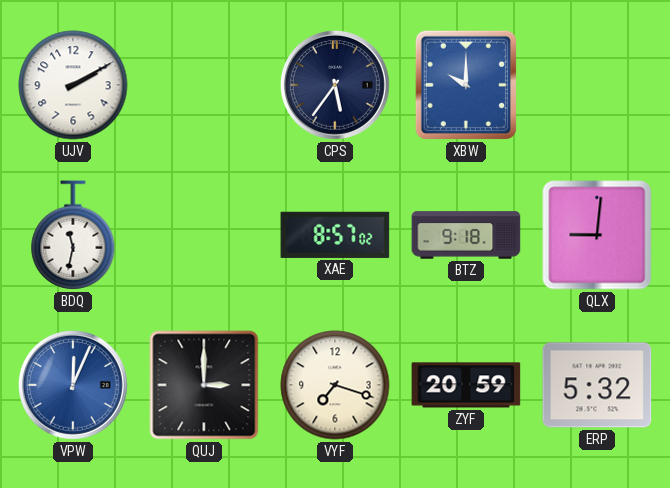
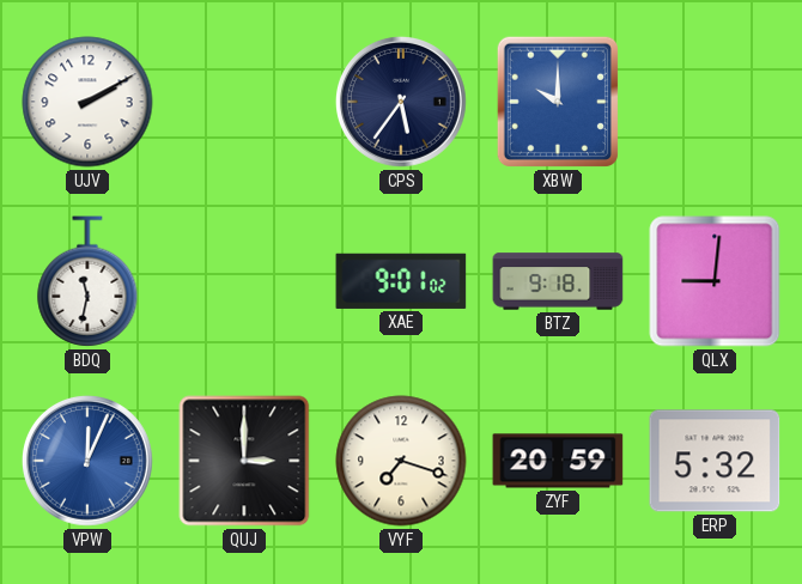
XAE: 8:57 -> 9:01 (401, 281)
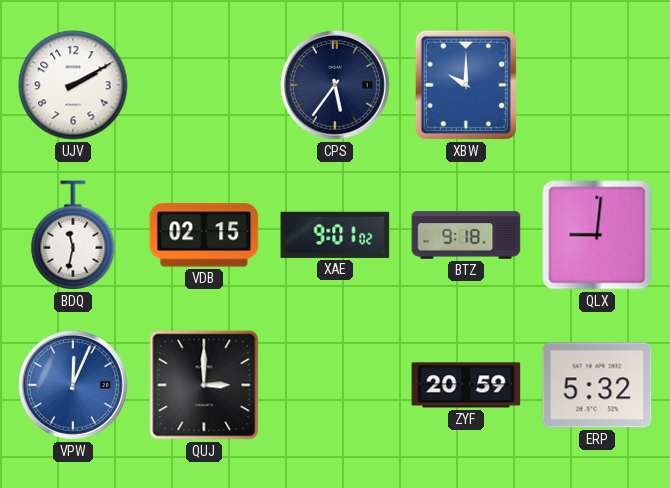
VDB: none -> 02:15 (204, 235)
VYF: 7:18 -> none (401, 461)
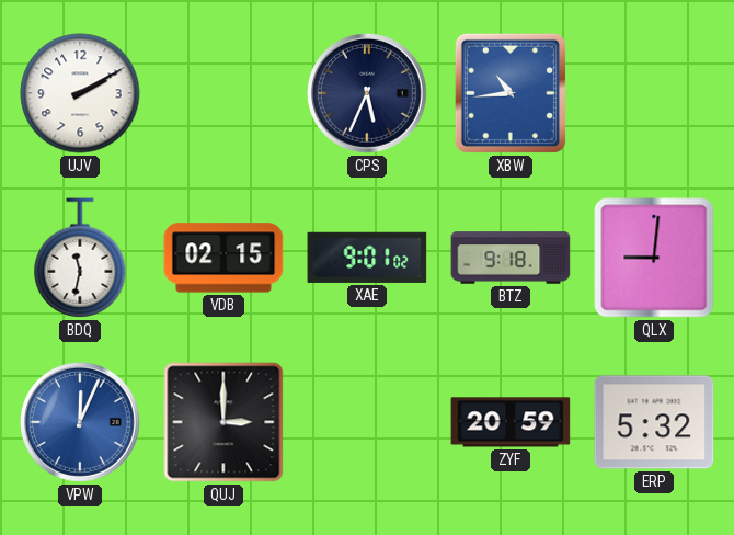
CPS: 5:36 -> 5:34 (367, 93)
XBW: 10:00 -> 10:44 (511, 93)
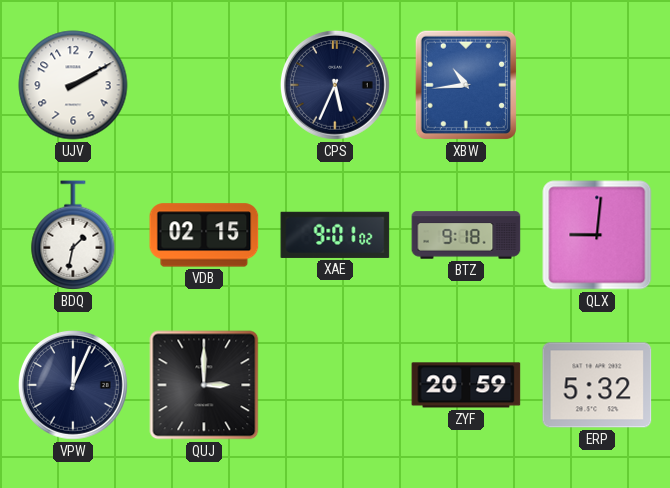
BDQ: 11:32 -> 1:32 (73, 235)
VPW dial: blue -> navy (73, 385)
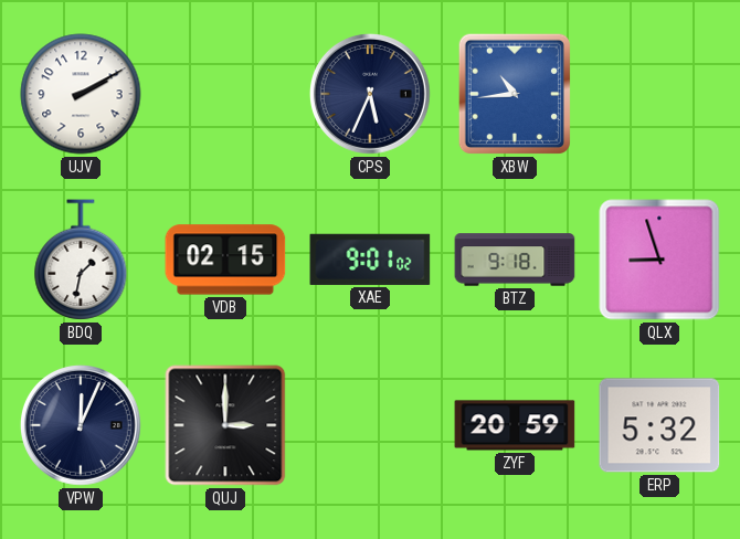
QLX: 9:01 -> 8:57 (659, 260)
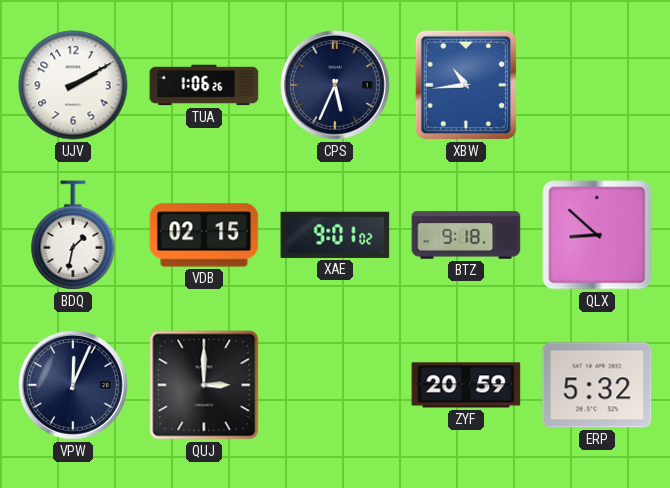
TUA: none -> 1:06 (204, 85)
QLX: 8:57 -> 8:52 (597, 235)
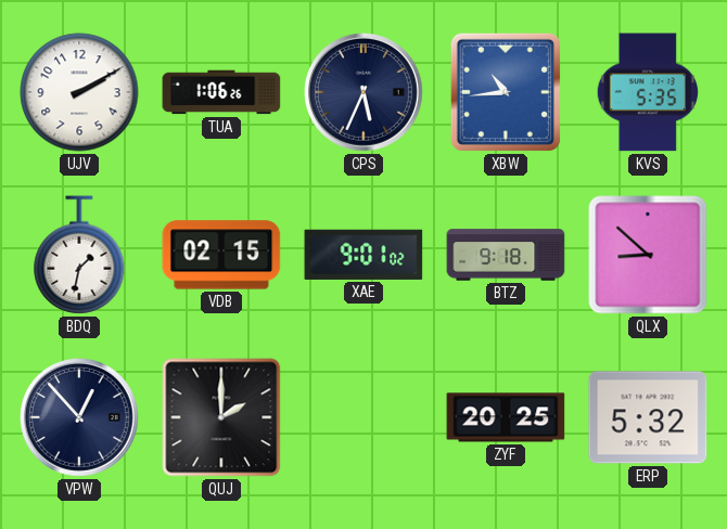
KVS: none -> 5:35 (648, 92)
VPW: 12:04 -> 12:53 (79, 417)
QUJ: 3:00 -> 2:00 (221, 417)
ZYF: 20:59 -> 20:25 (506, 417)
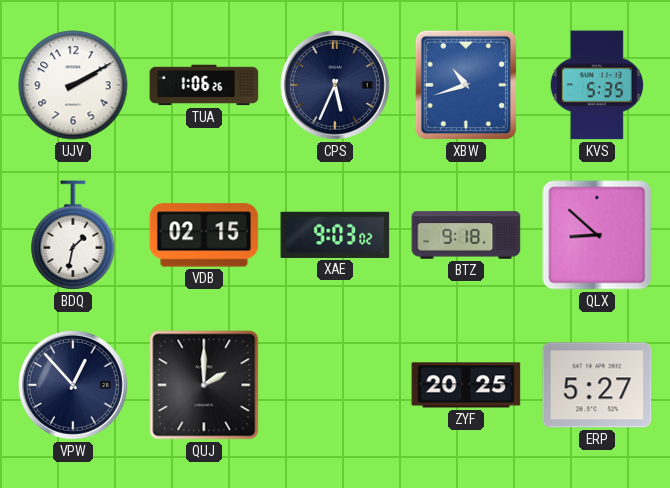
XBW: 10:44 -> 10:42 (466, 85)
XAE: 9:01 -> 9:03 (335, 235)
ERP: 5:32 -> 5:27 (597, 385)
